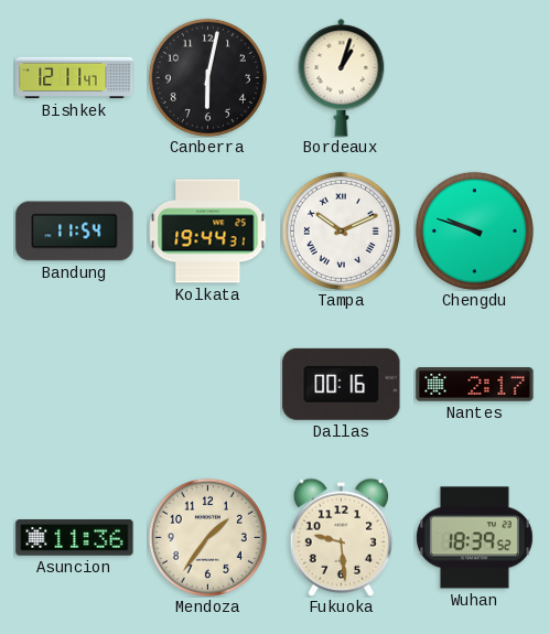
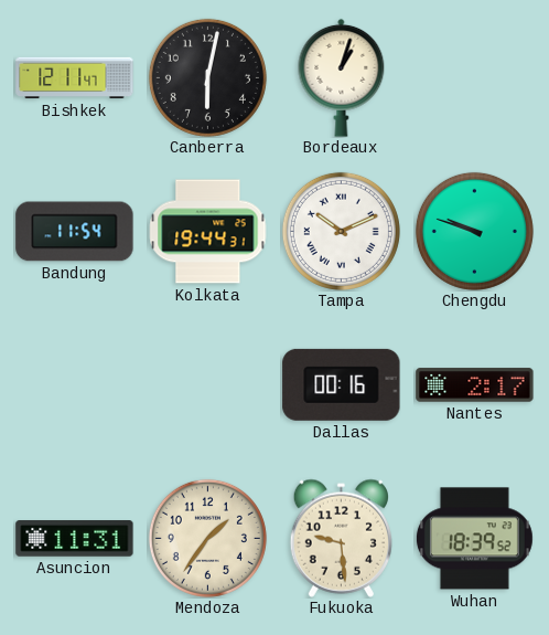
Asuncion: 11:36 -> 11:31 (75, 539)
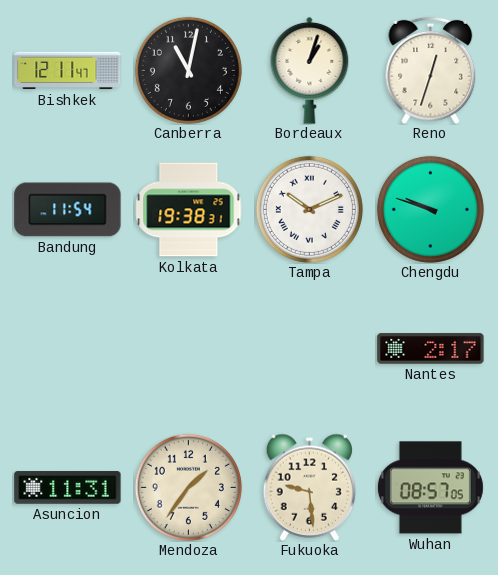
Canberra: 6:02 -> 11:02 (188, 70)
Reno: none -> 12:33 (431, 70)
Kolkata: 19:44 -> 19:38 (188, 210)
Dallas: 00:16 -> none (342, 384)
Wuhan: 18:39 -> 08:57 (430, 488)
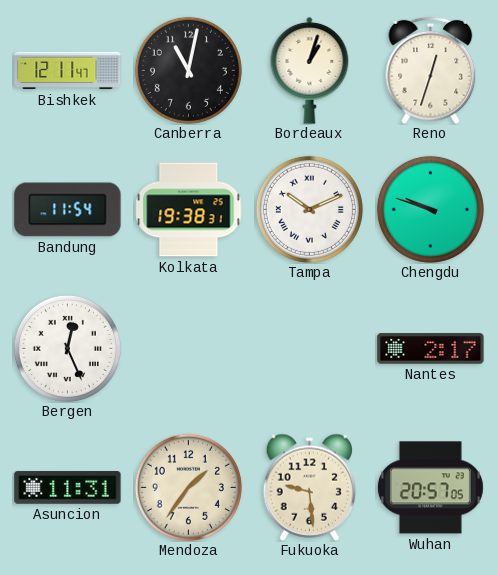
Bergen: none -> 12:26 (67, 348)
Wuhan: 08:57 -> 20:57 (430, 488)
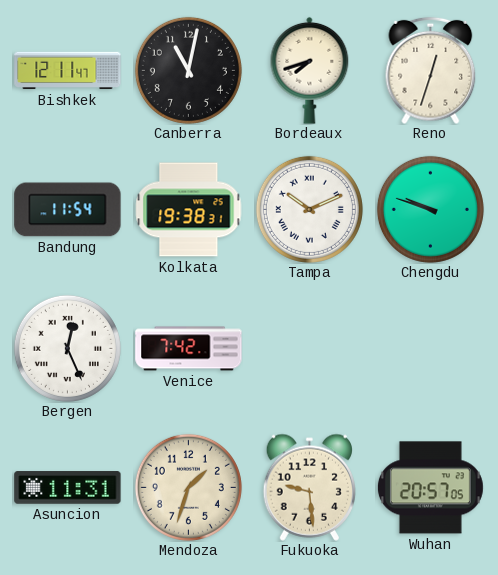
Bordeaux: 1:03 -> 7:42 (310, 70)
Venice: none -> 7:42 (189, 349)
Nantes: 2:17 -> none (431, 349)
Mendoza: 1:36 -> 1:33 (188, 487)
